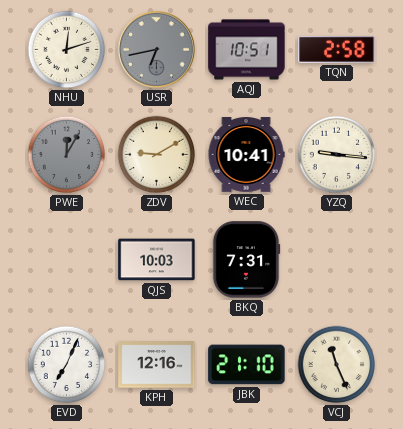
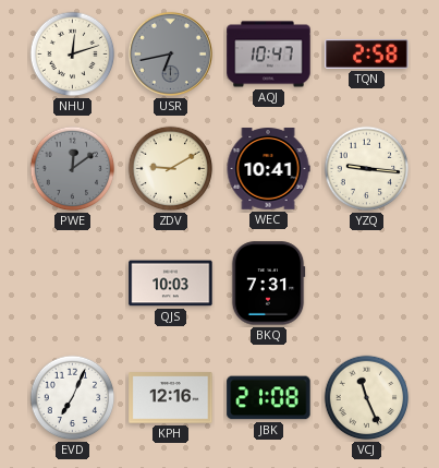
AQJ: 10:51 -> 10:47 (269, 55)
PWE: 12:05 -> 12:09 (73, 169)
JBK: 21:10 -> 21:08 (269, 398)
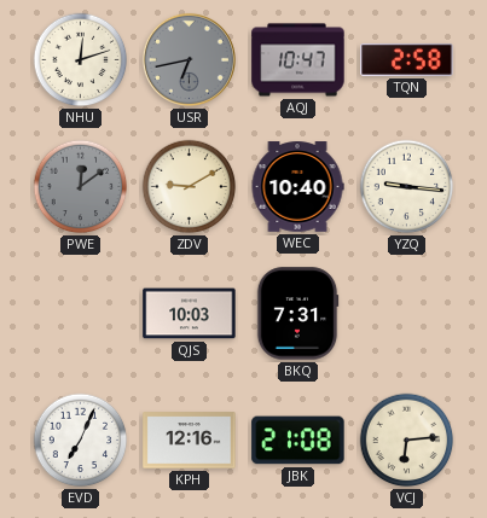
WEC: 10:41 -> 10:40 (297, 187)
VCJ: 11:26 -> 6:14 (407, 441)
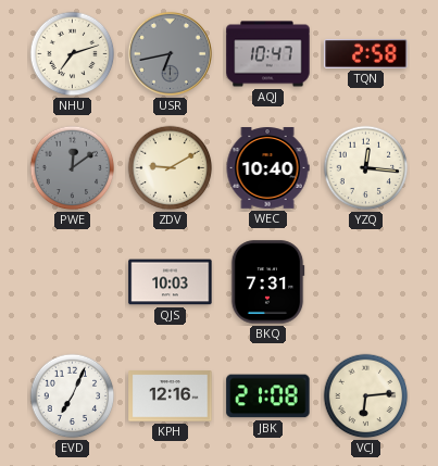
NHU: 12:12 -> 7:12 (73, 54)
YZQ: 9:16 -> 12:16 (366, 168)
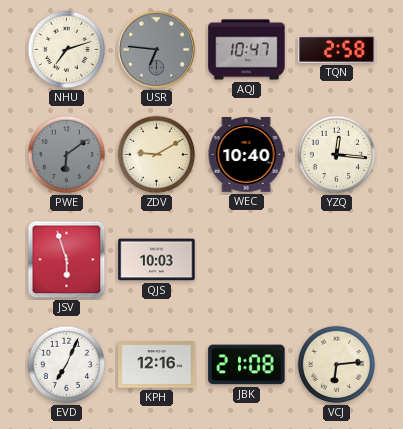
USR: 6:43 -> 6:46 (156, 49)
PWE: 12:09 -> 6:09 (67, 155)
JSV: none -> 5:57 (67, 260)
BKQ: 7:31 -> none (267, 282)
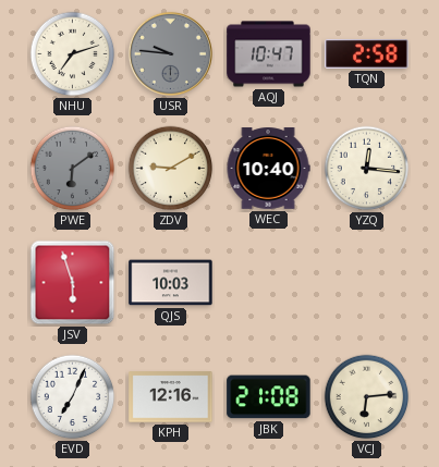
USR: 6:46 -> 9:46 (170, 53)
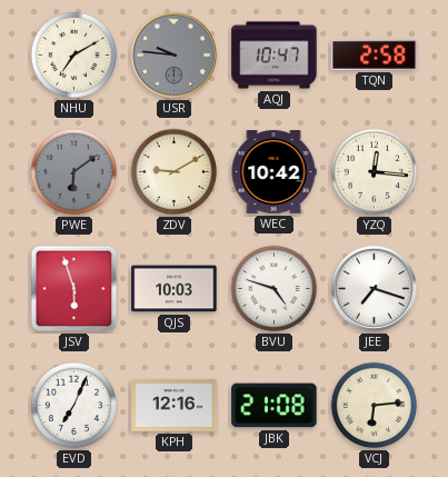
NHU: 7:12 -> 7:10 (74, 56)
WEC: 10:40 -> 10:42 (273, 172)
BVU: none -> 4:48 (275, 289)
JEE: none -> 7:18 (374, 288)
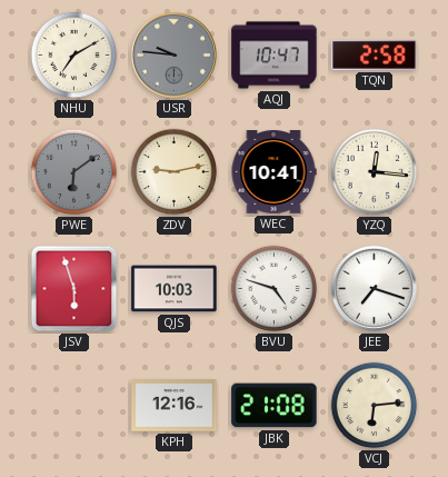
ZDV: 9:10 -> 9:13 (175, 172)
WEC: 10:42 -> 10:41 (273, 172)
EVD: 7:04 -> none (74, 406)
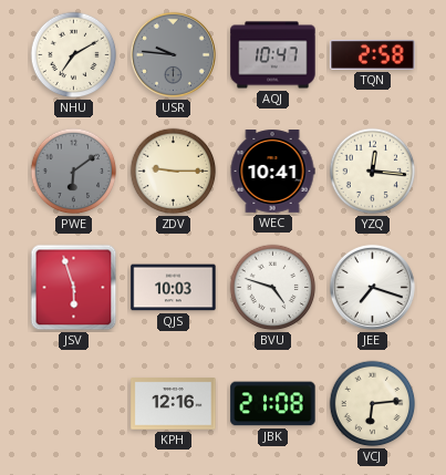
ZDV: 9:13 -> 9:15 (174, 172)
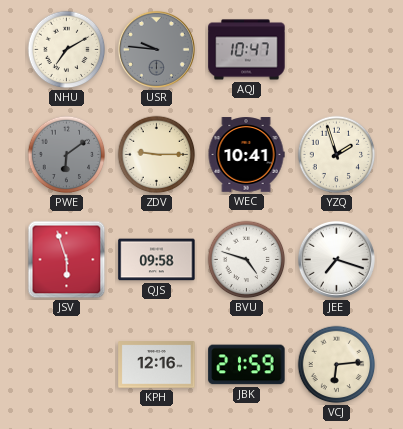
TQN: 2:58 -> none (373, 54)
YZQ: 12:16 -> 1:57 (337, 155)
QJS: 10:03 -> 09:58 (157, 260)
JBK: 21:08 -> 21:59 (247, 365)
